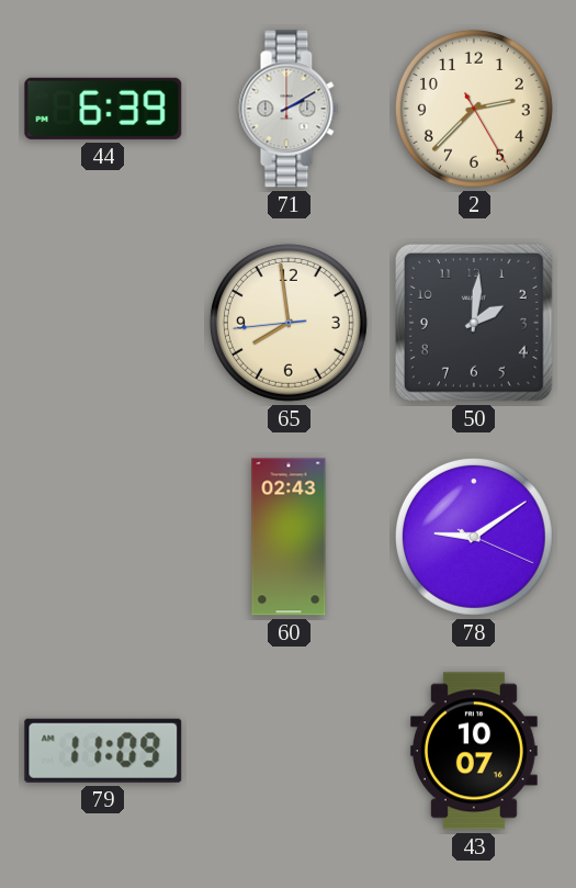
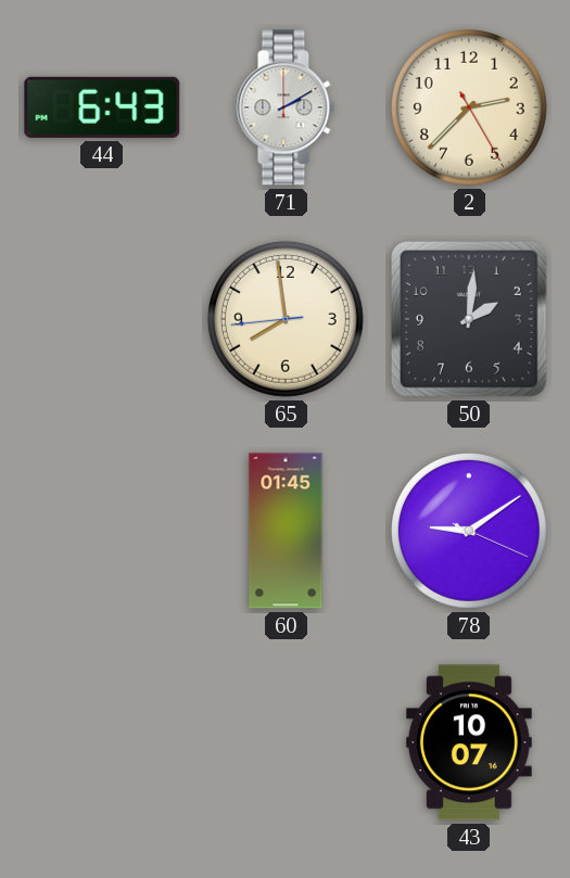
44: 6:39 -> 6:43 (102, 107)
60: 02:43 -> 01:45 (286, 531)
79: 11:09 -> none (103, 751)
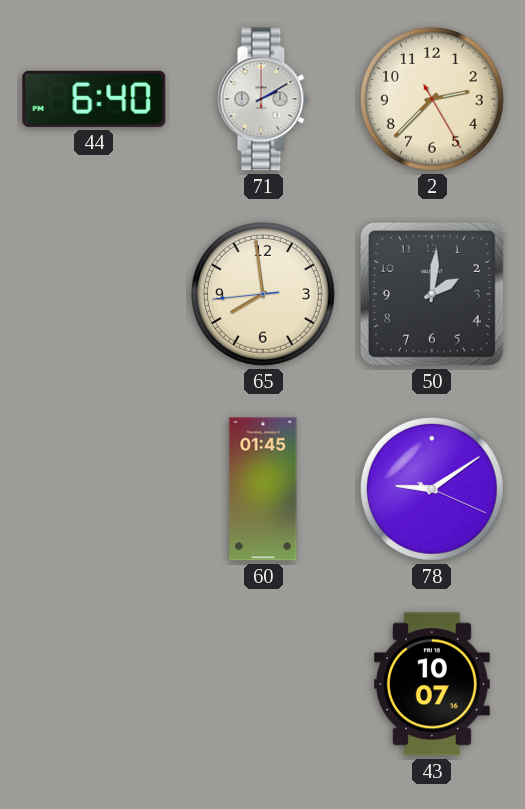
44: 6:43 -> 6:40 (94, 99)
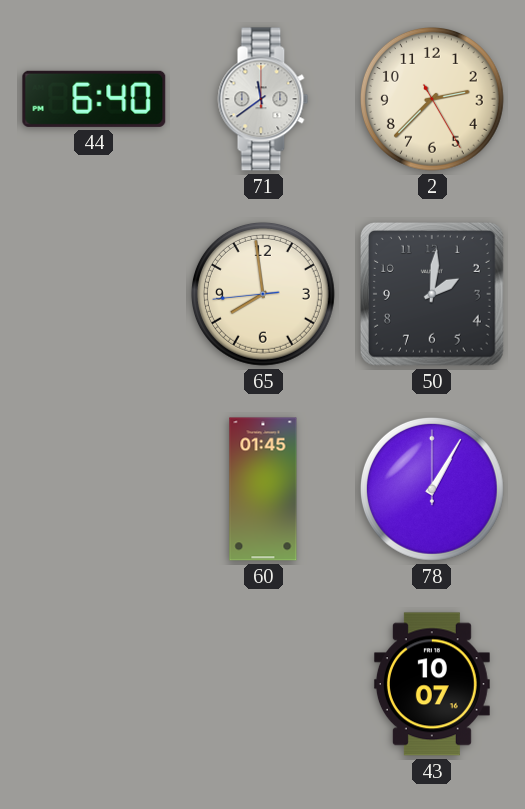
71: 2:10 -> 11:39 (263, 99)
78: 9:09 -> 1:05 (432, 489)
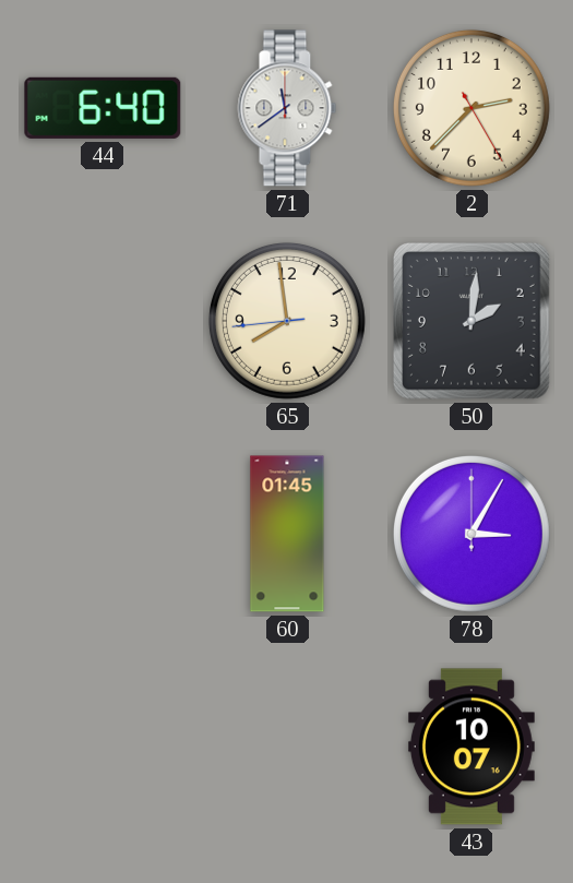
78: 1:05 -> 3:05 (471, 534)
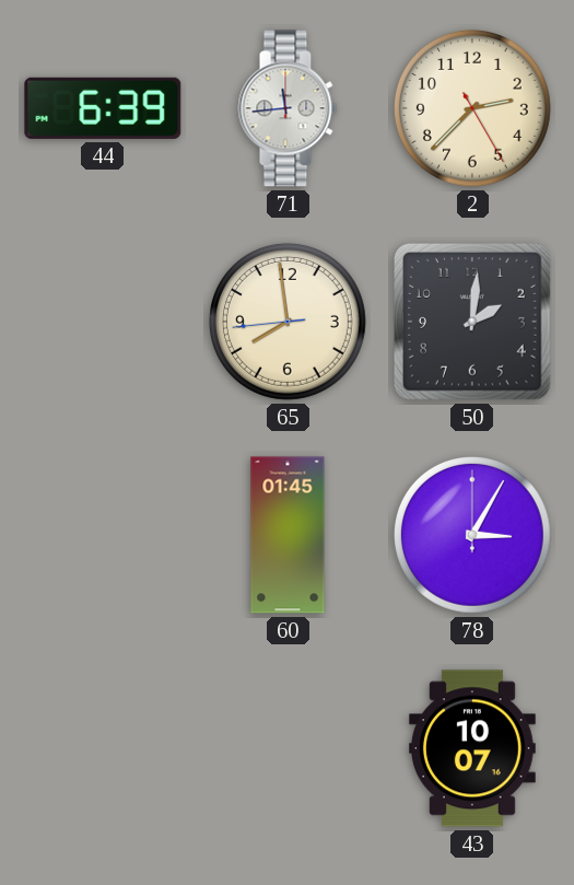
44: 6:40 -> 6:39 (103, 108)
71: 11:39 -> 11:44 (288, 108)
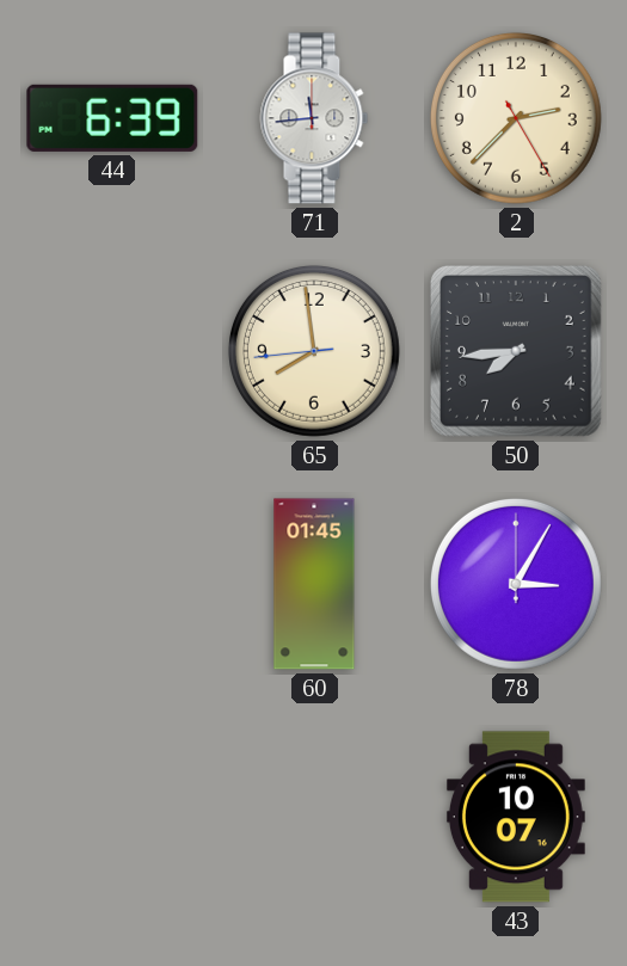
50: 2:01 -> 7:44 (517, 352)
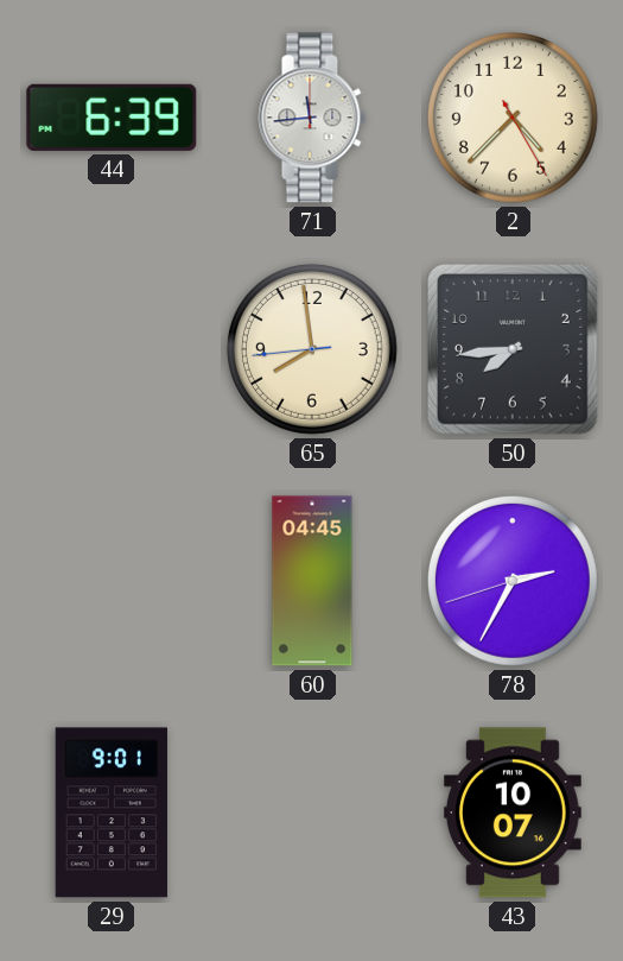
2: 2:37 -> 4:37 (513, 118)
60: 01:45 -> 04:45 (312, 581)
78: 3:05 -> 2:34 (513, 581)
29: none -> 9:01 (112, 813)
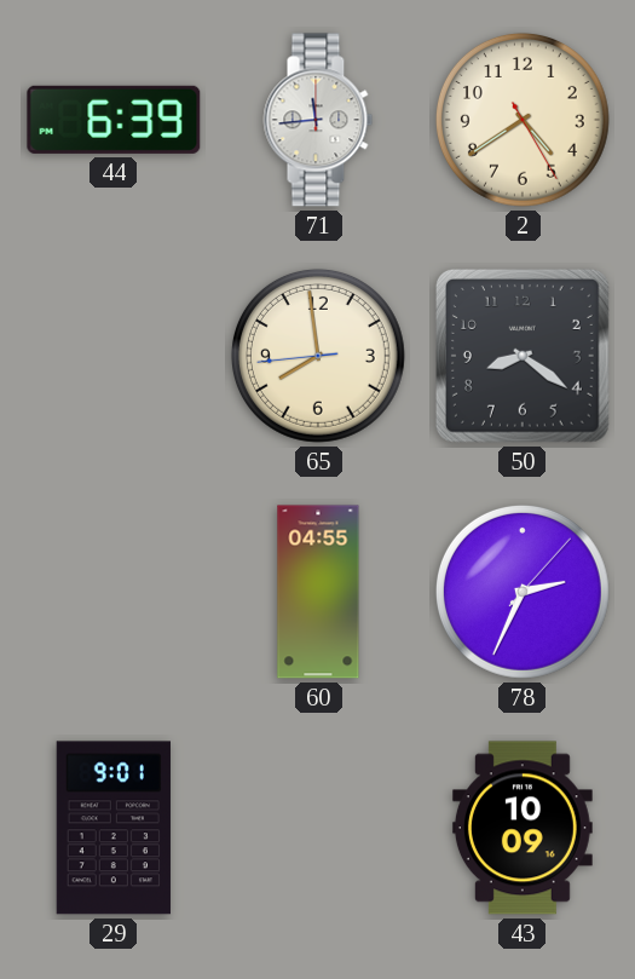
2: 4:37 -> 4:39 (523, 120)
50: 7:44 -> 8:21 (524, 357)
60: 04:45 -> 04:55 (318, 592)
78: 2:34:42 -> 2:34:07 (523, 592)
43: 10:07 -> 10:09 (523, 828)
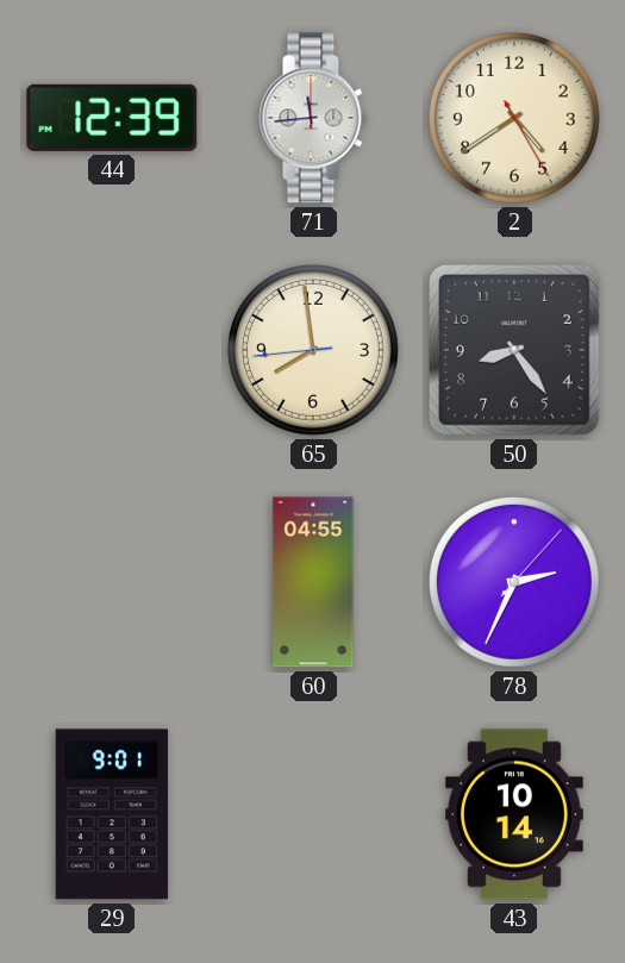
44: 6:39 -> 12:39 (112, 118)
50: 8:21 -> 8:24 (515, 351)
43: 10:09 -> 10:14 (514, 814)
